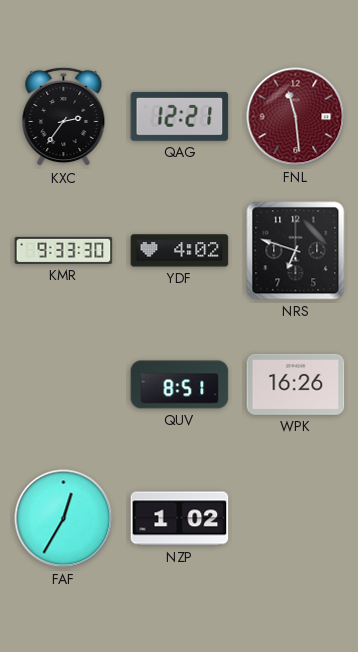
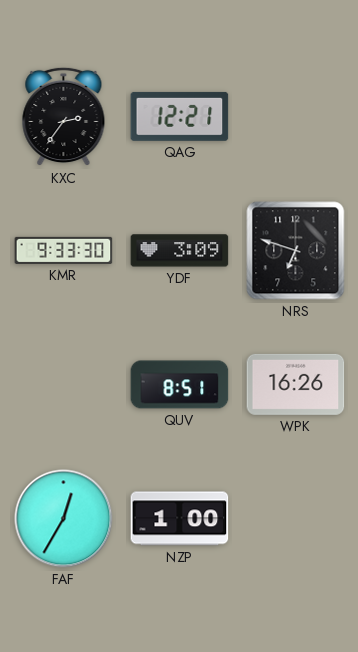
FNL: 11:29 -> none (296, 117)
YDF: 4:02 -> 3:09 (180, 251)
NZP: 1:02 -> 1:00 (180, 519)
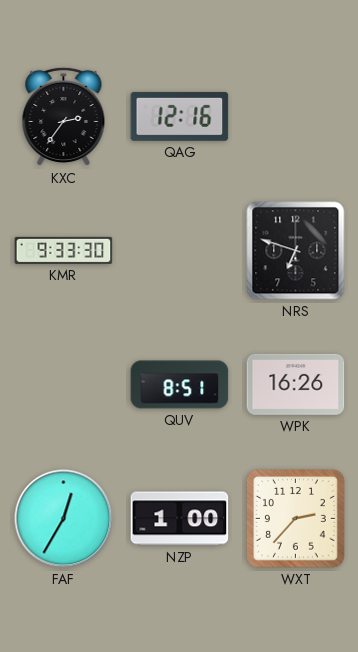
QAG: 12:21 -> 12:16 (180, 116)
YDF: 3:09 -> none (180, 251)
WXT: none -> 2:37 (296, 519)
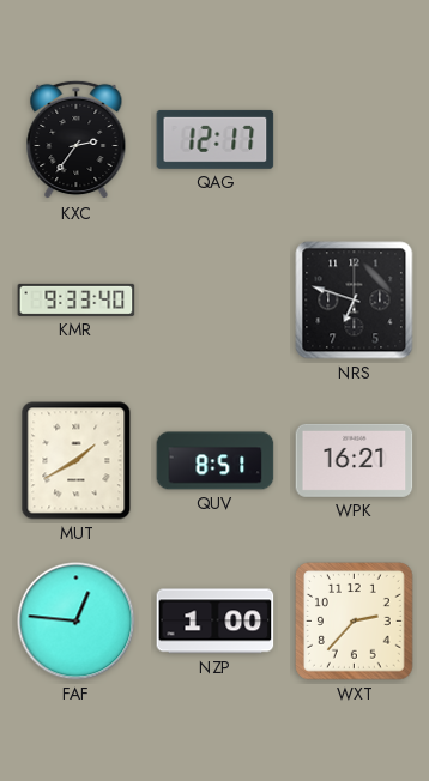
QAG: 12:16 -> 12:17 (216, 139)
KMR: 9:33:30 -> 9:33:40 (77, 299)
MUT: none -> 1:40 (77, 461)
WPK: 16:26 -> 16:21 (355, 460)
FAF: 12:35 -> 12:46 (77, 622)
